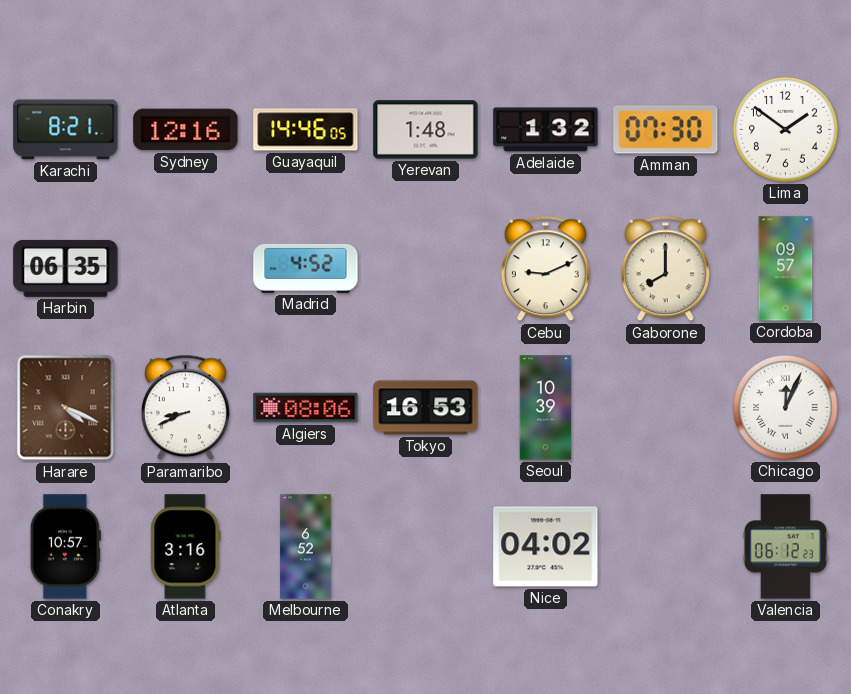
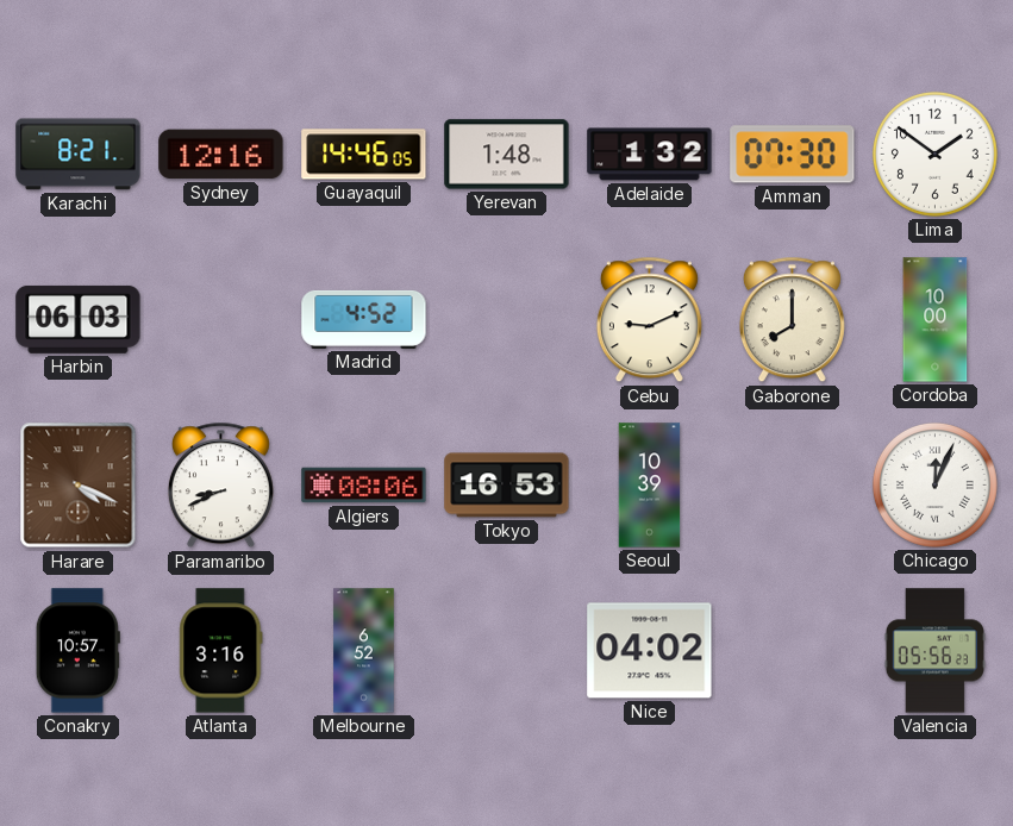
Harbin: 06:35 -> 06:03 (79, 319)
Cordoba: 09:57 -> 10:00 (936, 320)
Valencia: 06:12 -> 05:56 (934, 651)
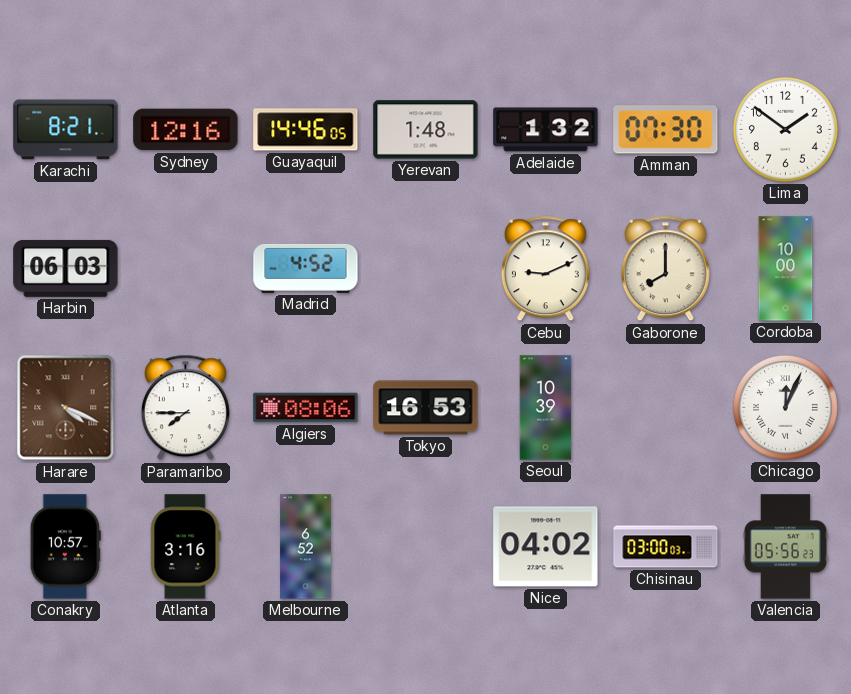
Paramaribo: 8:41 -> 7:45 (185, 408)
Chisinau: none -> 03:00 (666, 547)
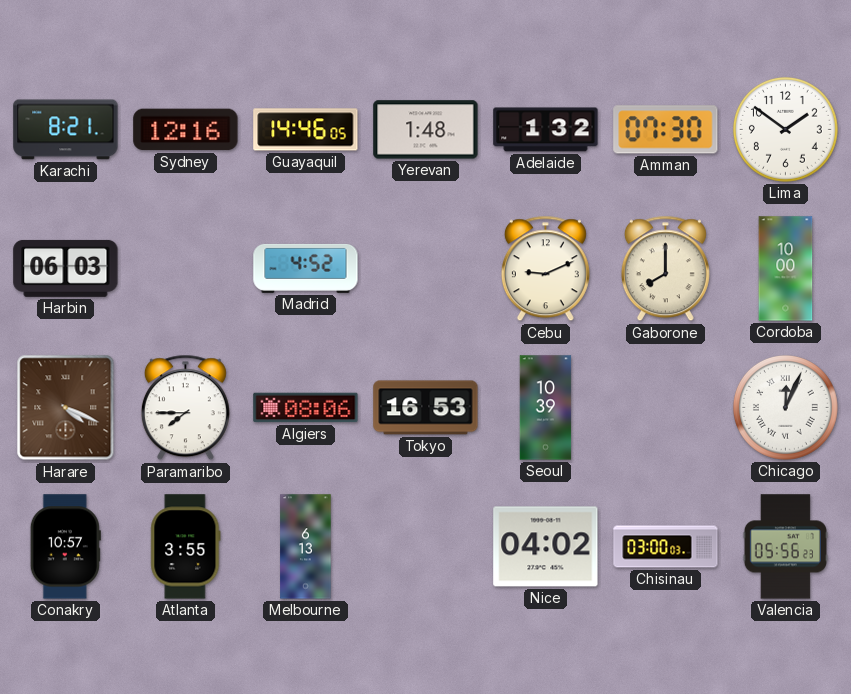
Atlanta: 3:16 -> 3:55 (186, 547)
Melbourne: 6:52 -> 6:13 (306, 547)
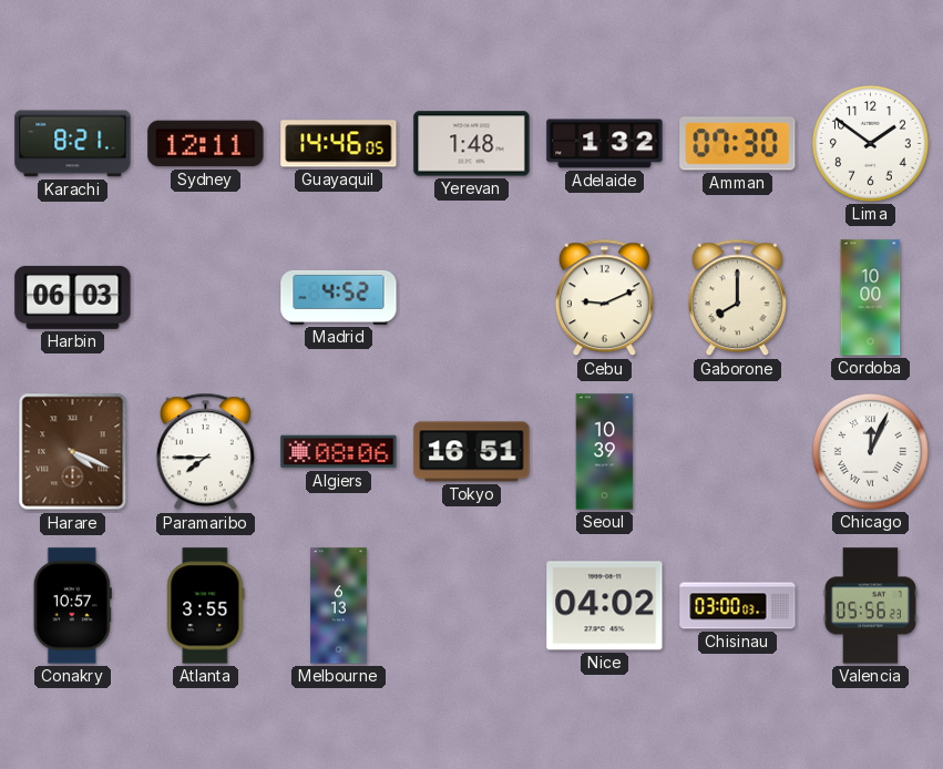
Sydney: 12:16 -> 12:11 (206, 144)
Tokyo: 16:53 -> 16:51 (472, 452)
